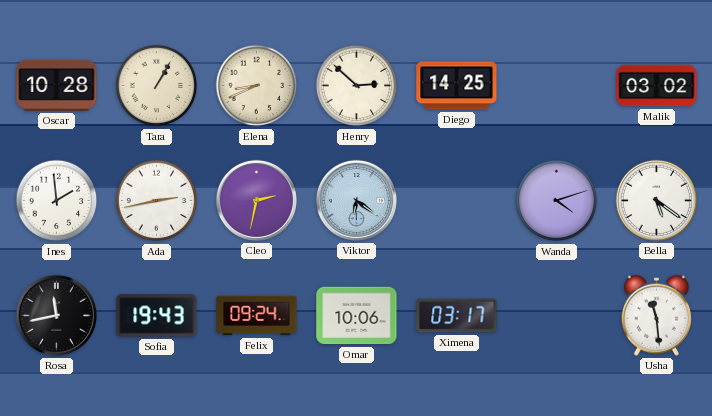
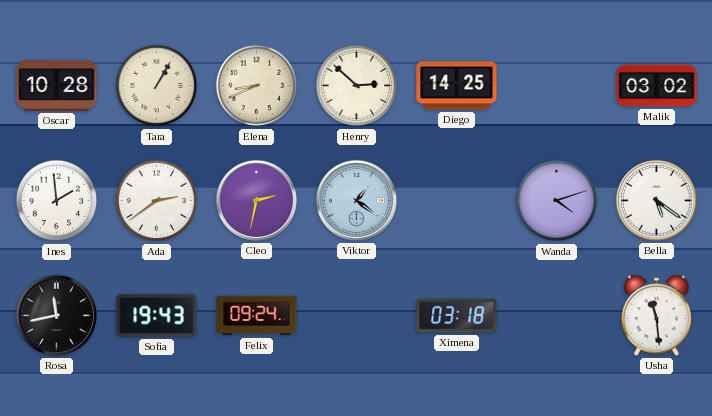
Ada: 2:43 -> 2:39 (157, 201)
Viktor: 6:21 -> 1:21 (356, 200)
Omar: 10:06 -> none (357, 316)
Ximena: 03:17 -> 03:18 (457, 316)
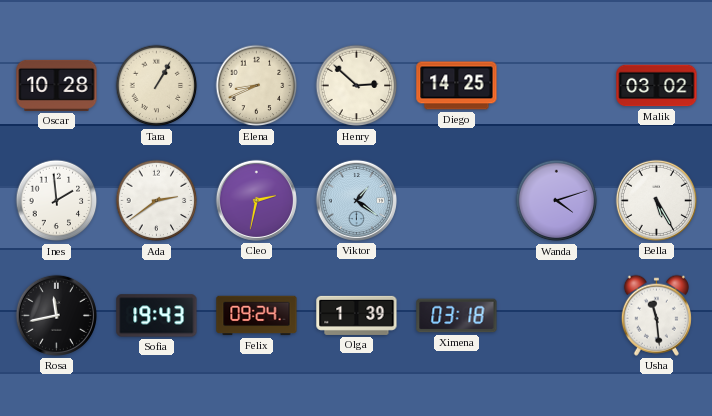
Bella: 5:21 -> 5:25 (656, 200)
Olga: none -> 1:39 (357, 315)
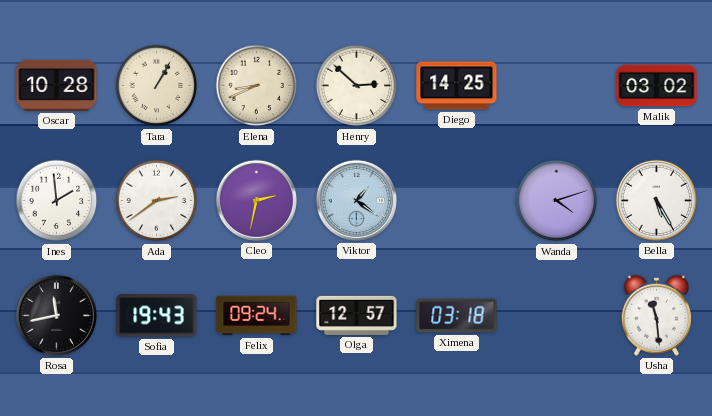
Olga: 1:39 -> 12:57 (357, 315)
